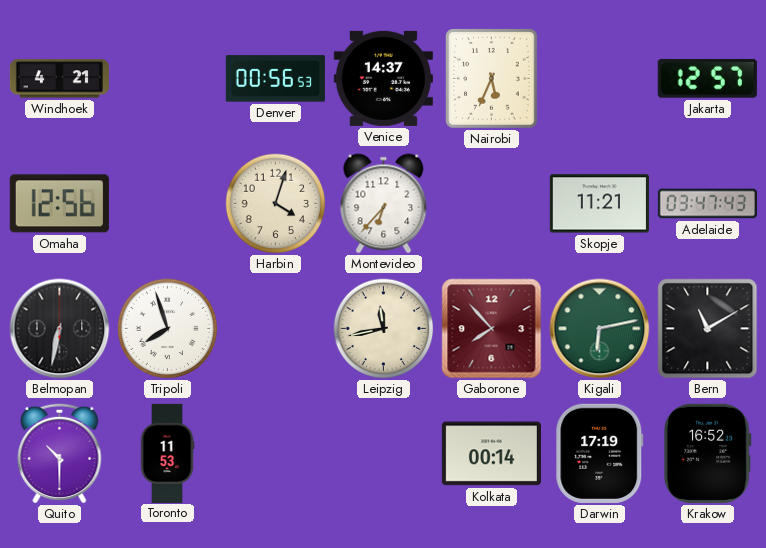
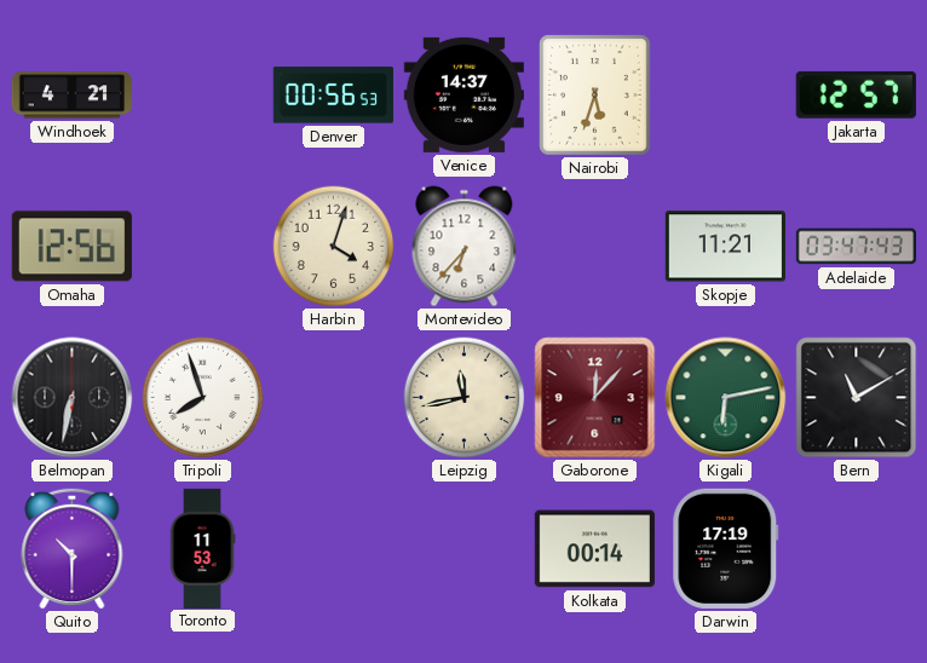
Nairobi: 5:34 -> 5:33 (595, 96)
Gaborone: 7:53 -> 12:07 (595, 398)
Krakow: 16:52 -> none (707, 453)
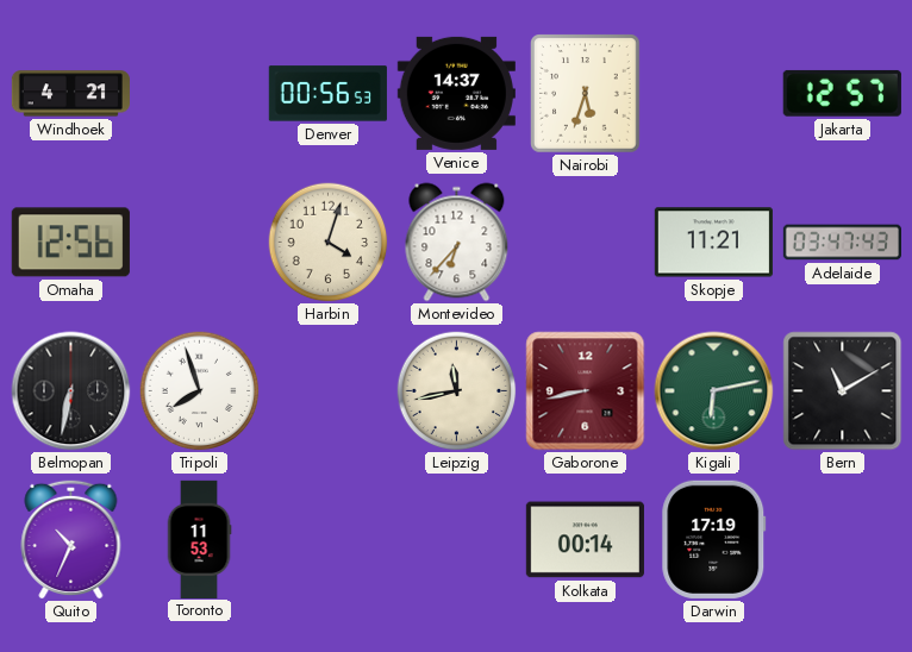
Gaborone: 12:07 -> 8:43 (586, 391)
Quito: 10:30 -> 10:34 (71, 539)
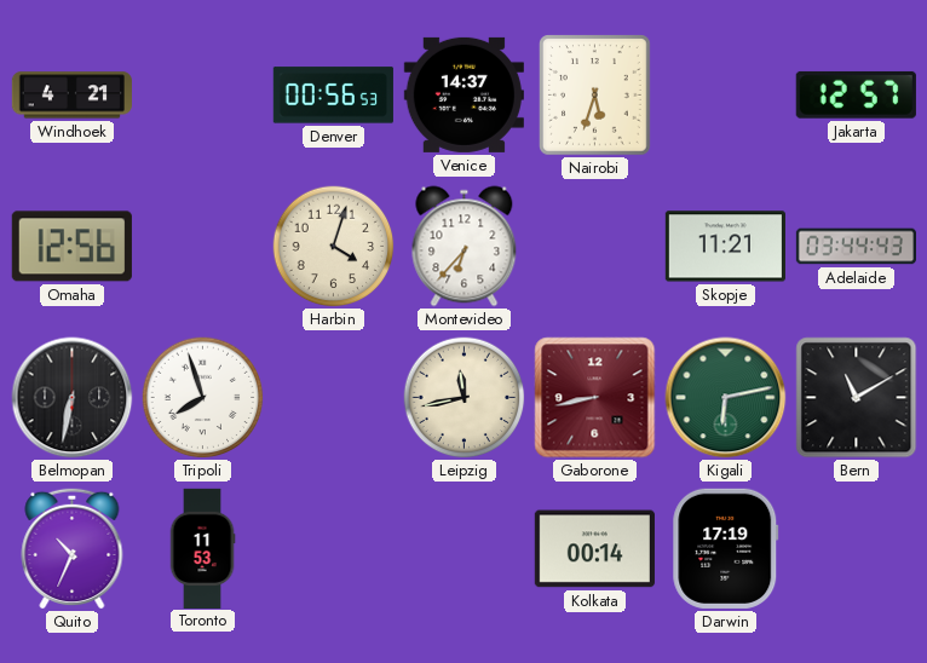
Adelaide: 03:47 -> 03:44 (856, 247)
